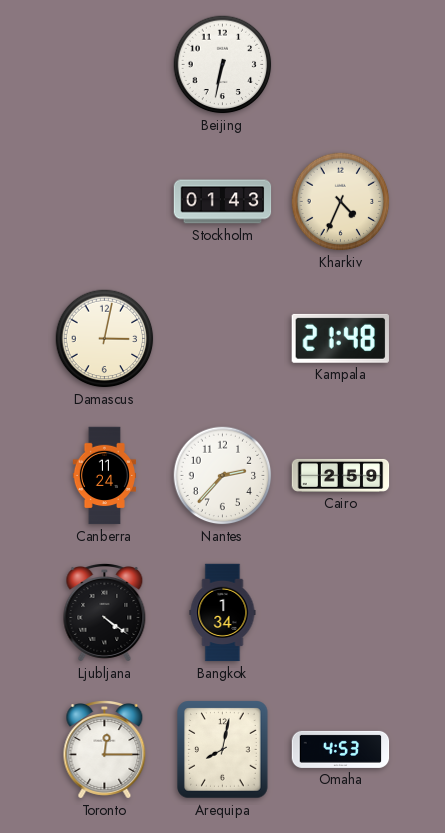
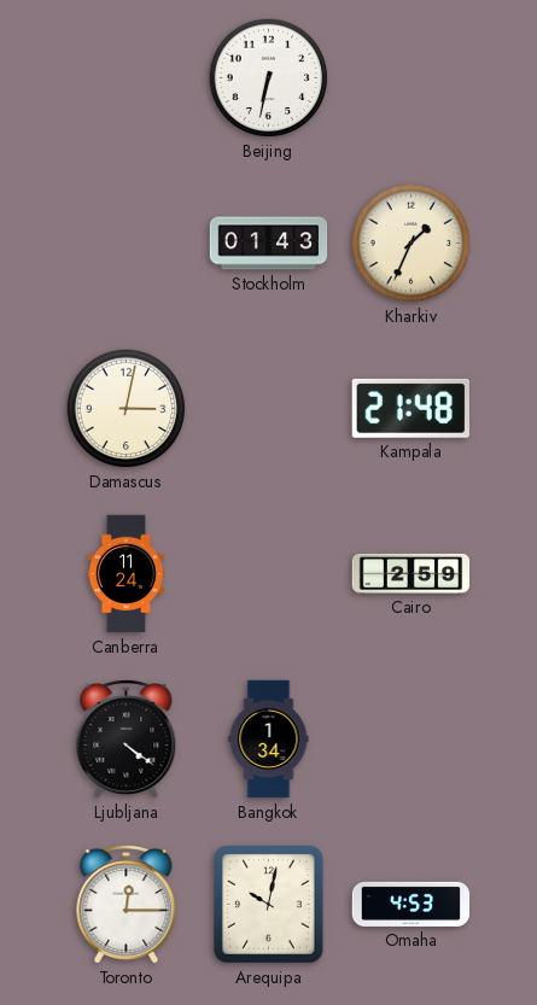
Kharkiv: 4:34 -> 1:34 (411, 244)
Nantes: 2:37 -> none (223, 476)
Arequipa: 8:02 -> 10:02 (269, 905)
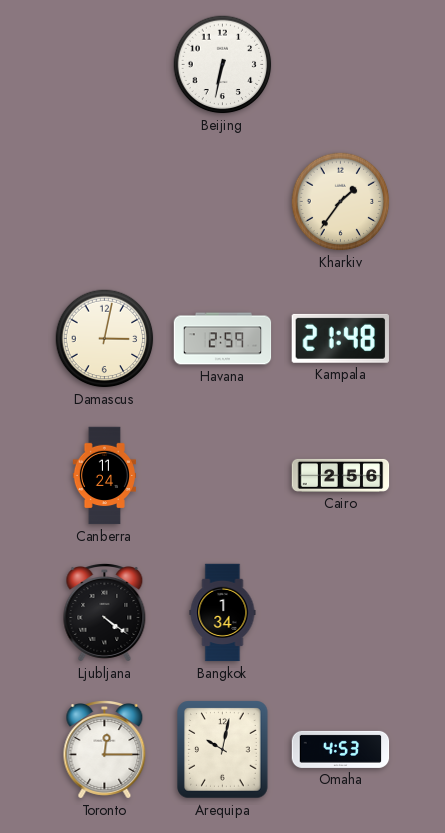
Stockholm: 01:43 -> none (269, 244)
Kharkiv: 1:34 -> 1:36 (341, 202)
Havana: none -> 2:59 (223, 339)
Cairo: 2:59 -> 2:56 (341, 475)
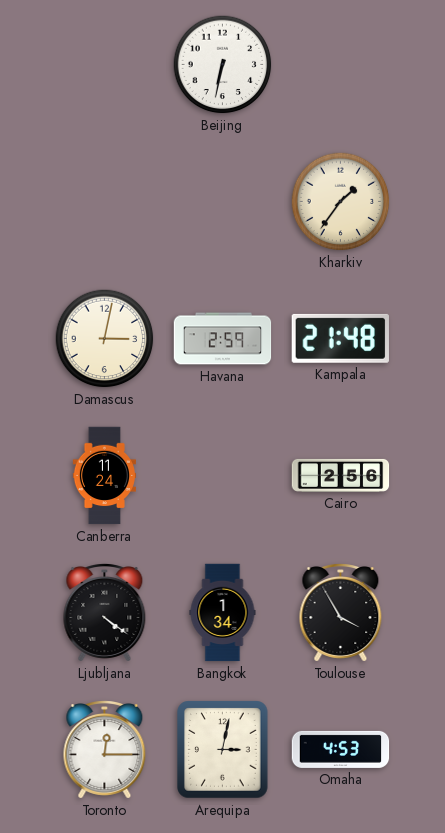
Toulouse: none -> 3:55 (341, 613)
Arequipa: 10:02 -> 3:02 (223, 750)
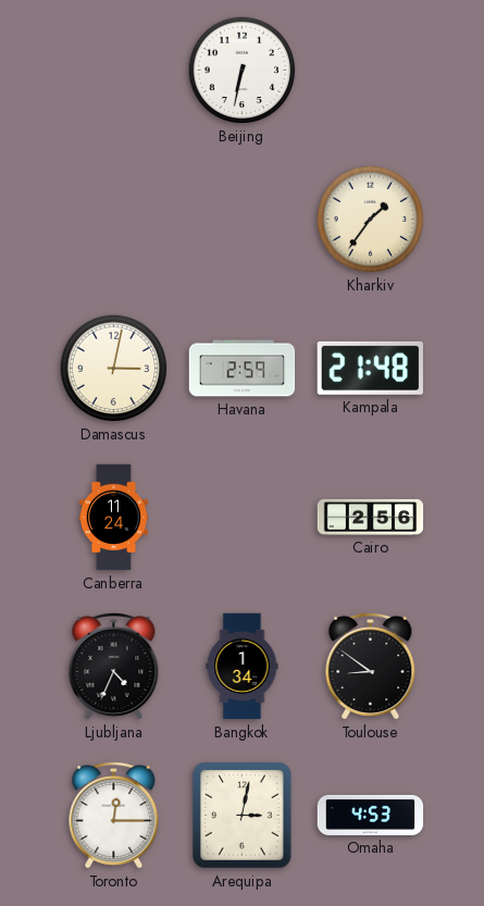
Ljubljana: 4:21 -> 4:34 (114, 667)
Toulouse: 3:55 -> 8:51 (371, 667)
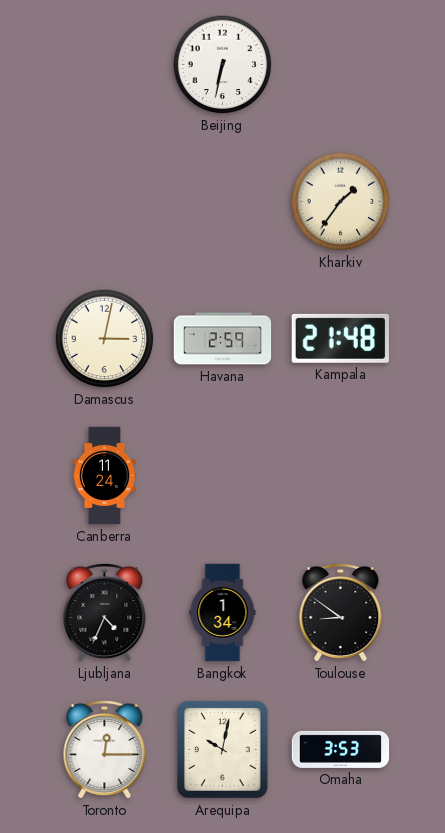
Cairo: 2:56 -> none (371, 517)
Arequipa: 3:02 -> 10:02 (223, 750)
Omaha: 4:53 -> 3:53 (341, 749)
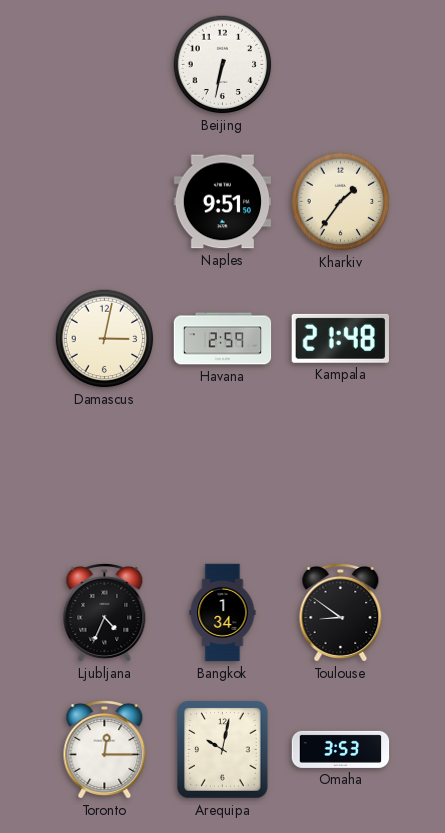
Naples: none -> 9:51 (223, 202)
Canberra: 11:24 -> none (104, 476)
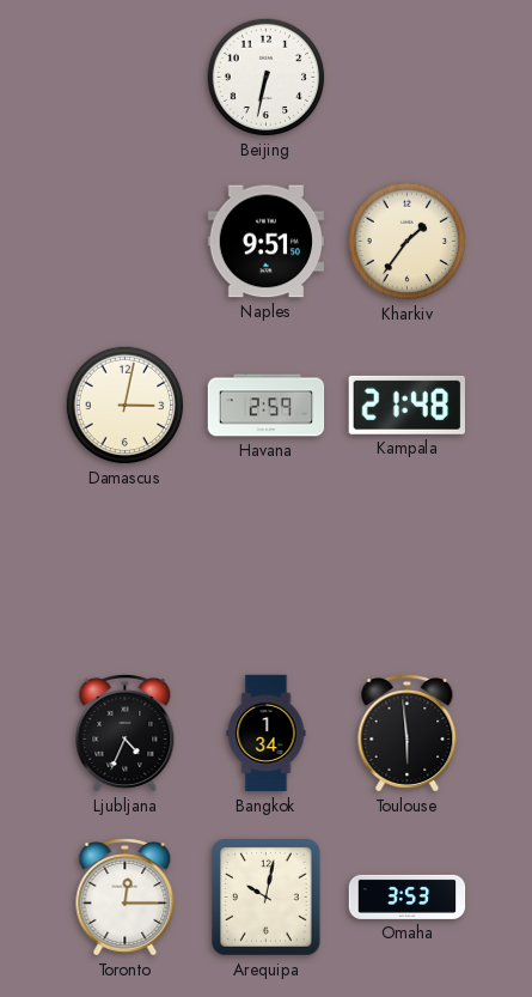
Toulouse: 8:51 -> 5:59 (408, 734)
